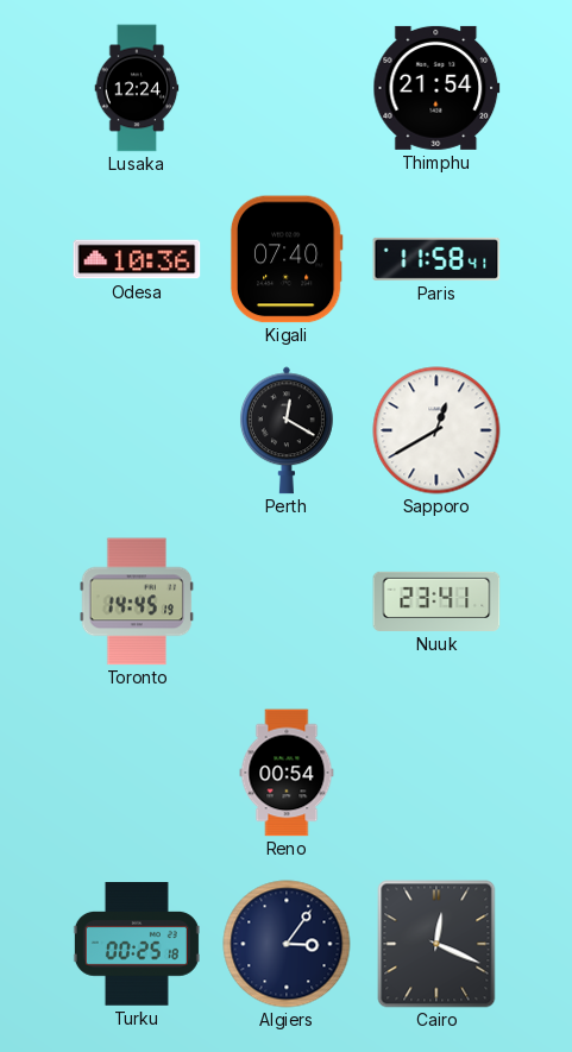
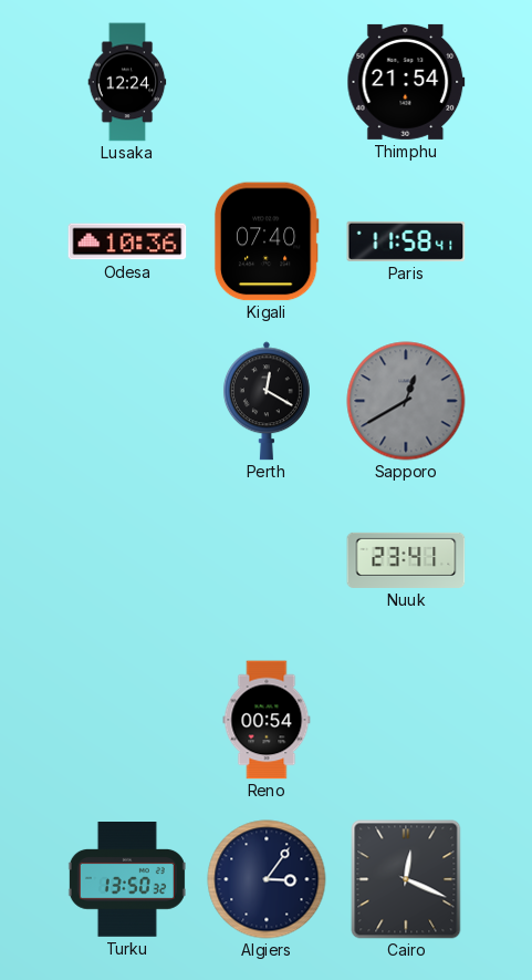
Sapporo dial: white -> grey (406, 401)
Toronto: 14:45 -> none (137, 601)
Turku: 00:25 -> 13:50 (127, 880)
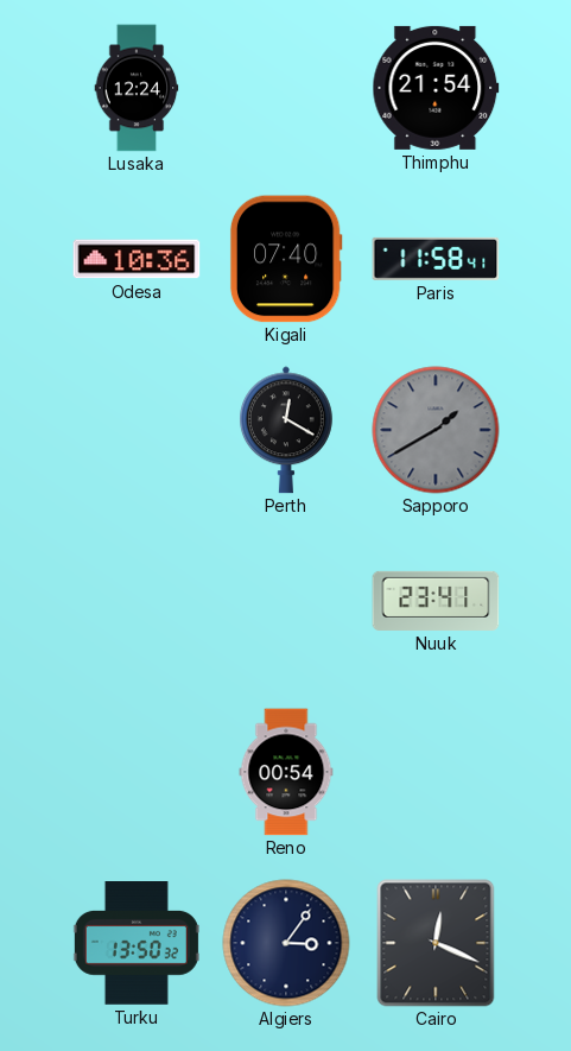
Sapporo: 12:40 -> 1:40 (436, 430)
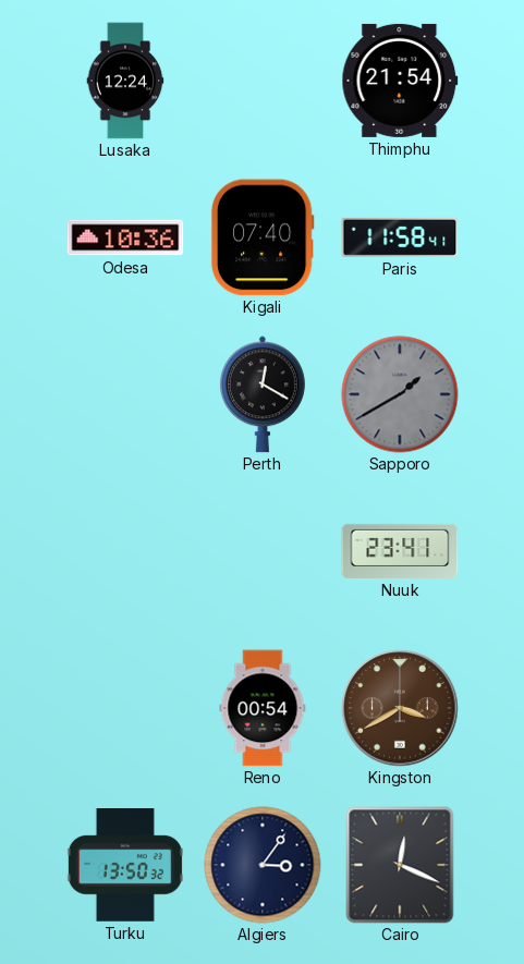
Kingston: none -> 3:40 (400, 708)
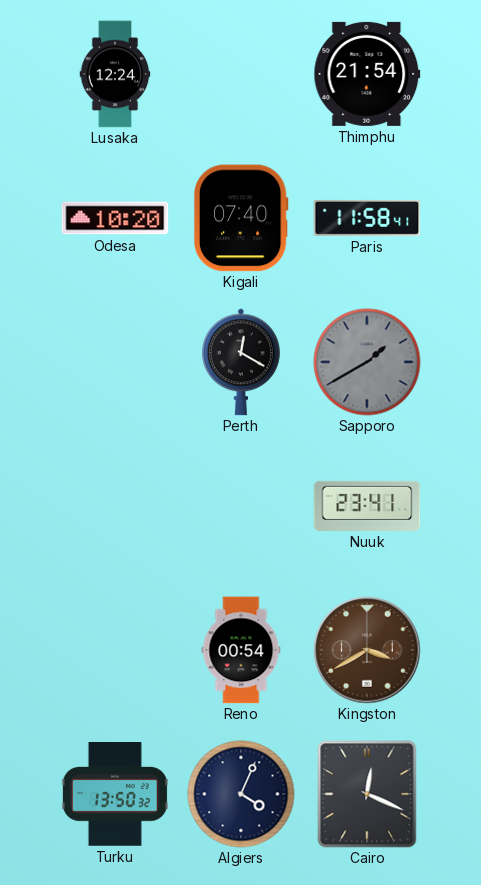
Odesa: 10:36 -> 10:20 (115, 218)
Algiers: 3:06 -> 4:04 (241, 794)
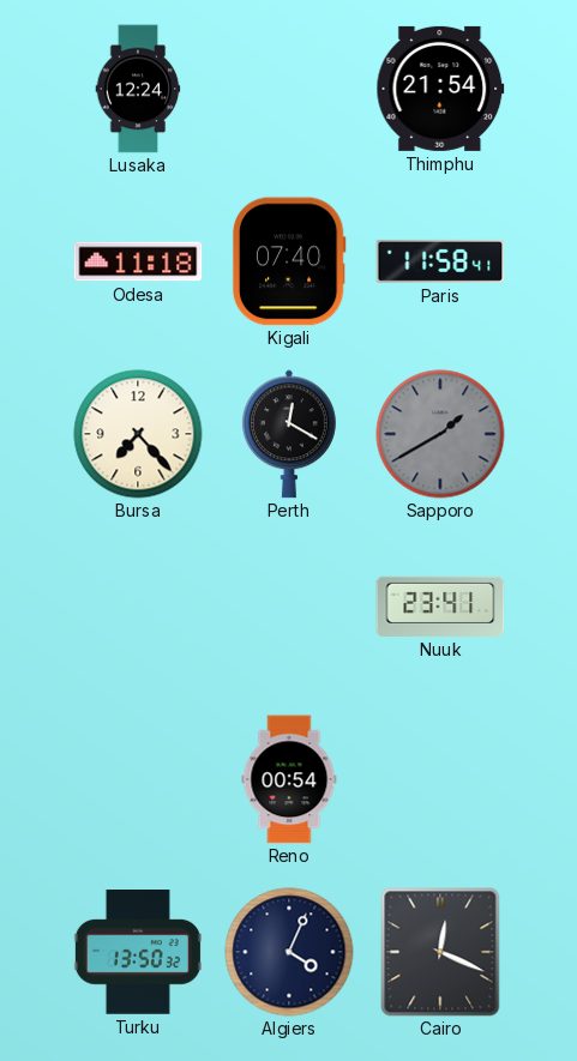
Odesa: 10:20 -> 11:18 (138, 261)
Bursa: none -> 7:23 (138, 434)
Kingston: 3:40 -> none (367, 650)
